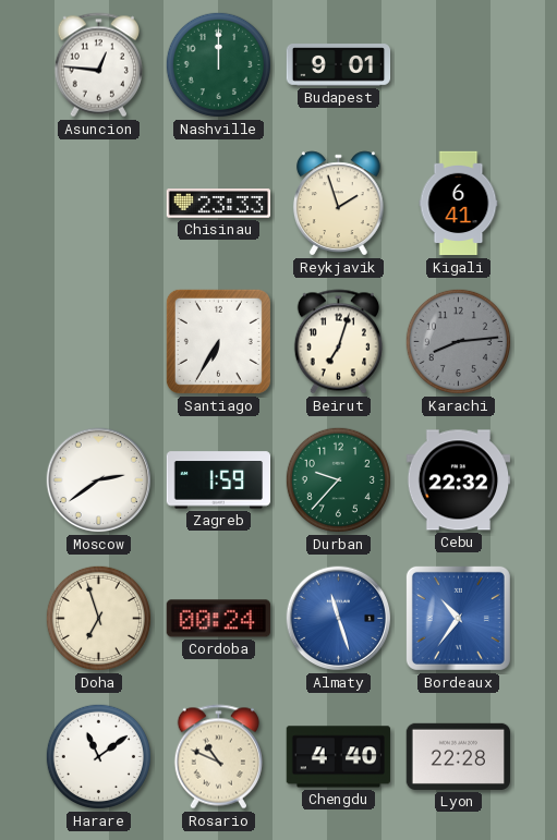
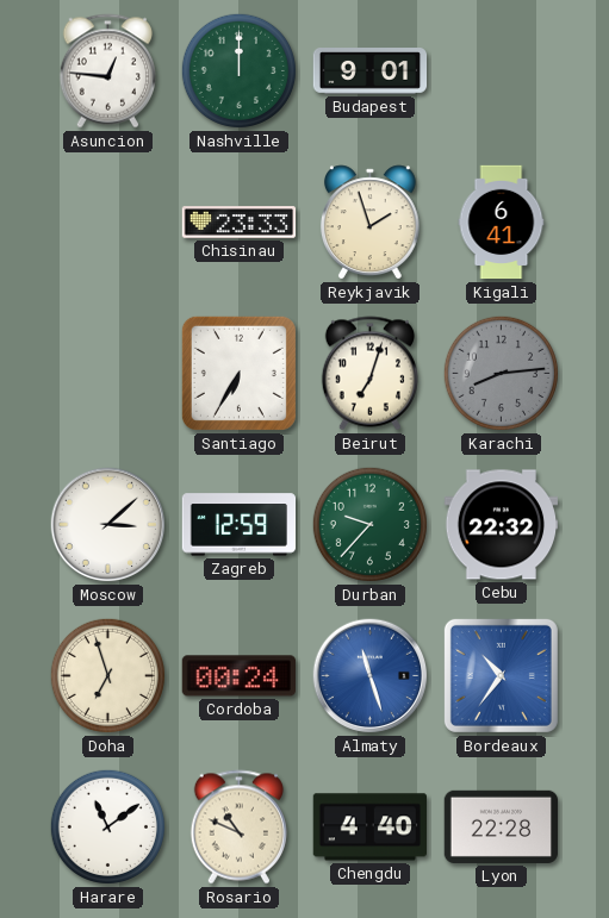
Moscow: 2:39 -> 3:08 (108, 525)
Zagreb: 1:59 -> 12:59 (240, 525)
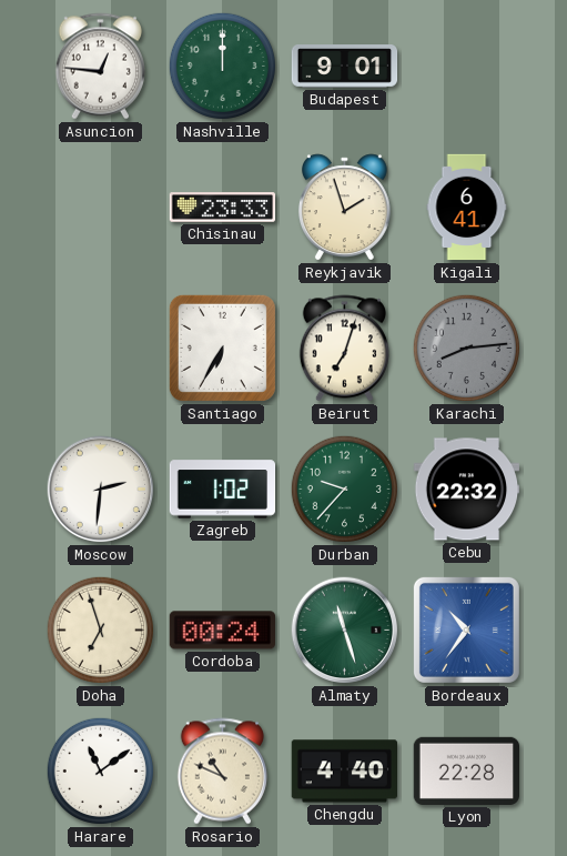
Moscow: 3:08 -> 2:31 (101, 490)
Zagreb: 12:59 -> 1:02 (223, 490)
Almaty dial: blue -> green (345, 631)
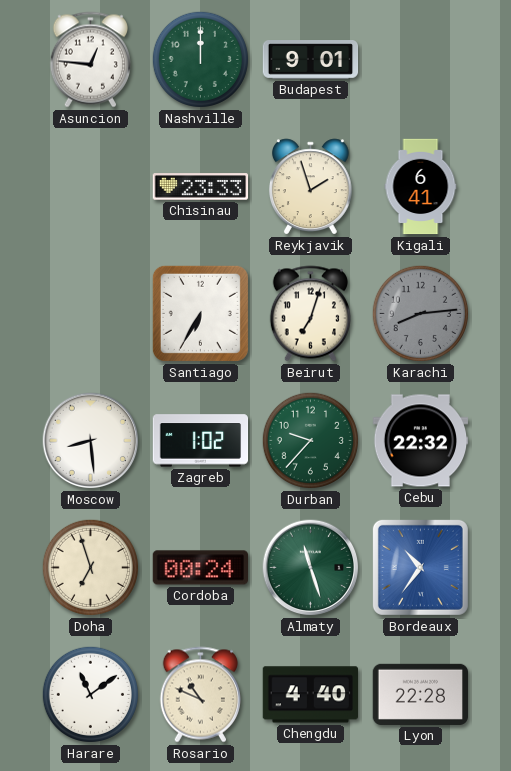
Moscow: 2:31 -> 8:29 (91, 441)
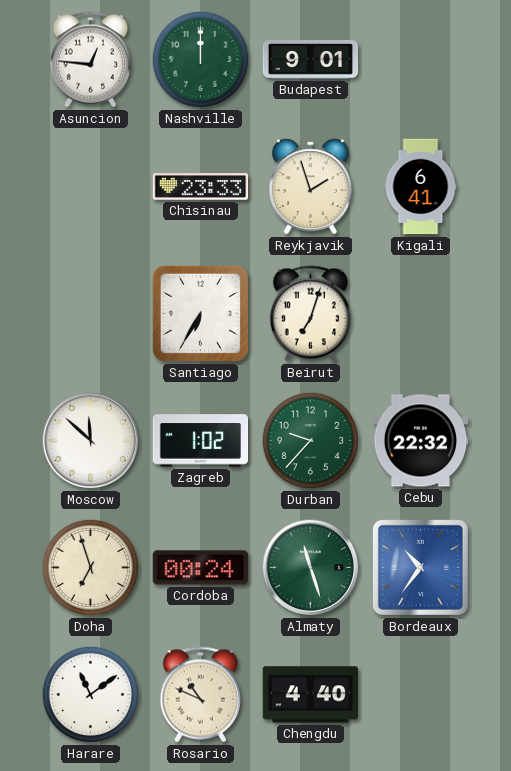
Karachi: 8:14 -> none (420, 313)
Moscow: 8:29 -> 11:52 (91, 441)
Lyon: 22:28 -> none (420, 694)
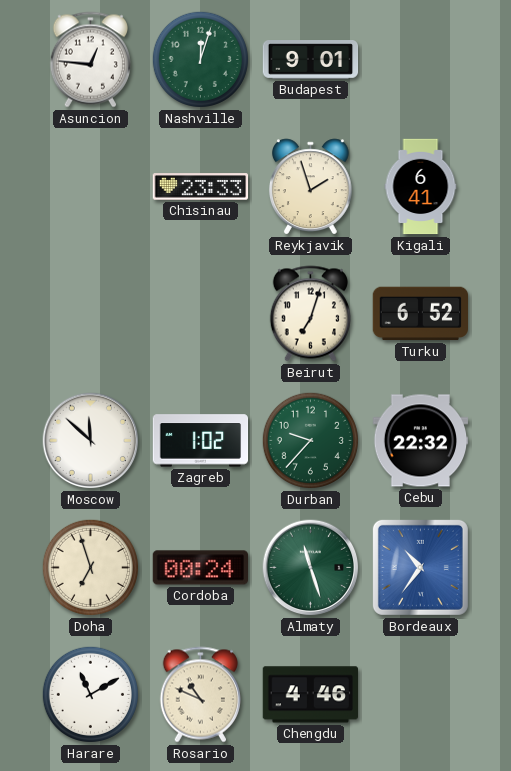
Nashville: 12:00 -> 12:03 (200, 59)
Santiago: 6:35 -> none (200, 313)
Turku: none -> 6:52 (420, 314)
Harare: 11:09 -> 11:10 (90, 694)
Chengdu: 4:40 -> 4:46 (310, 695)
